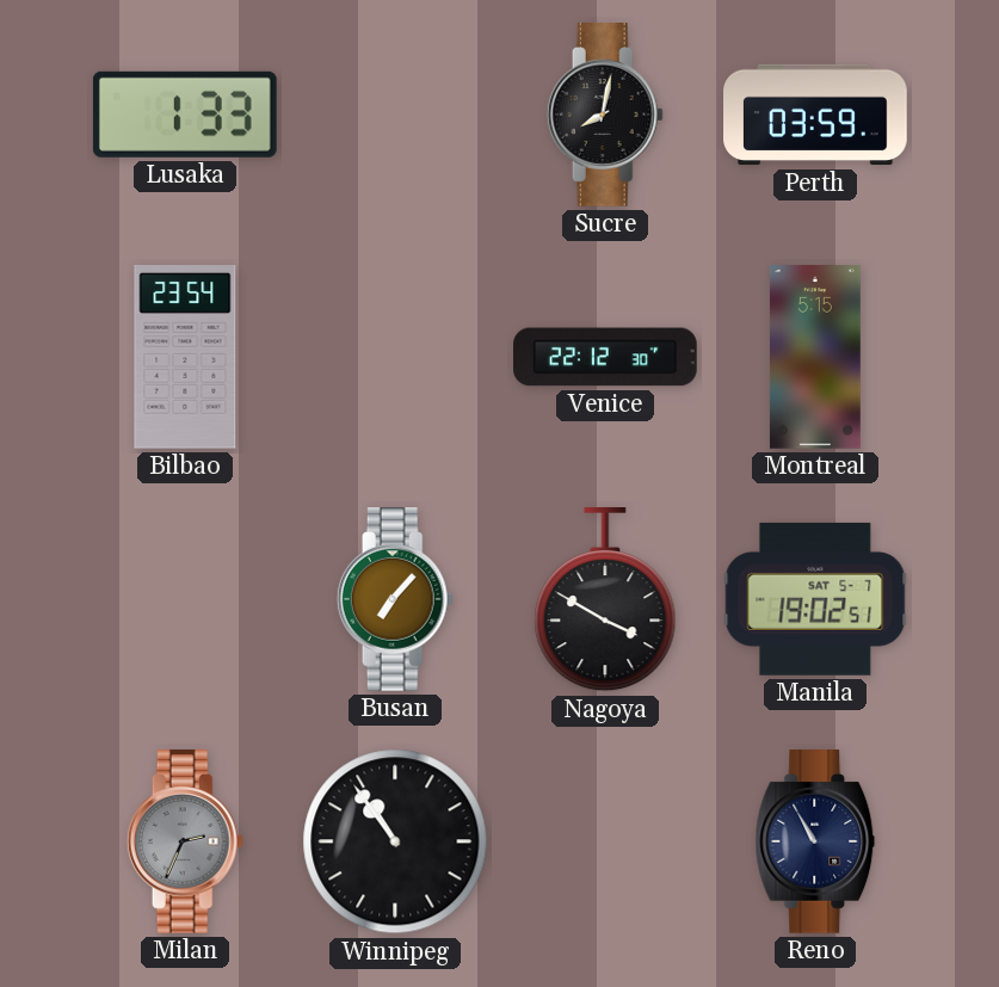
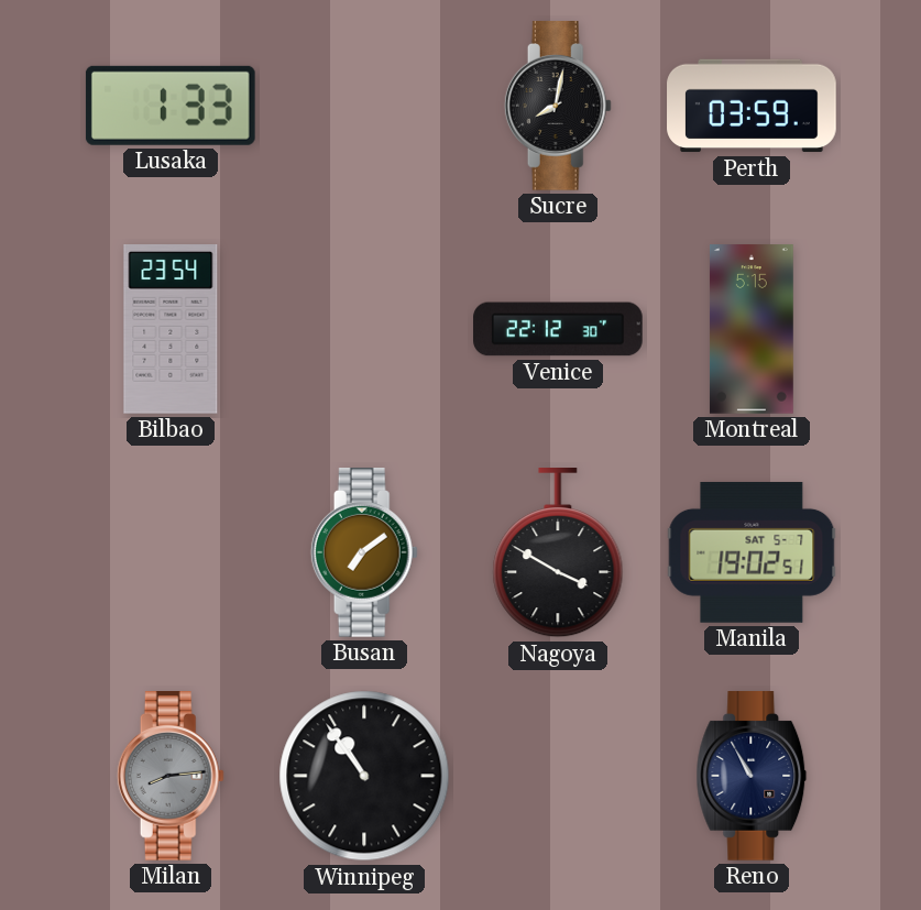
Busan: 7:07 -> 7:09 (364, 553)
Milan: 2:34 -> 8:14 (171, 777)
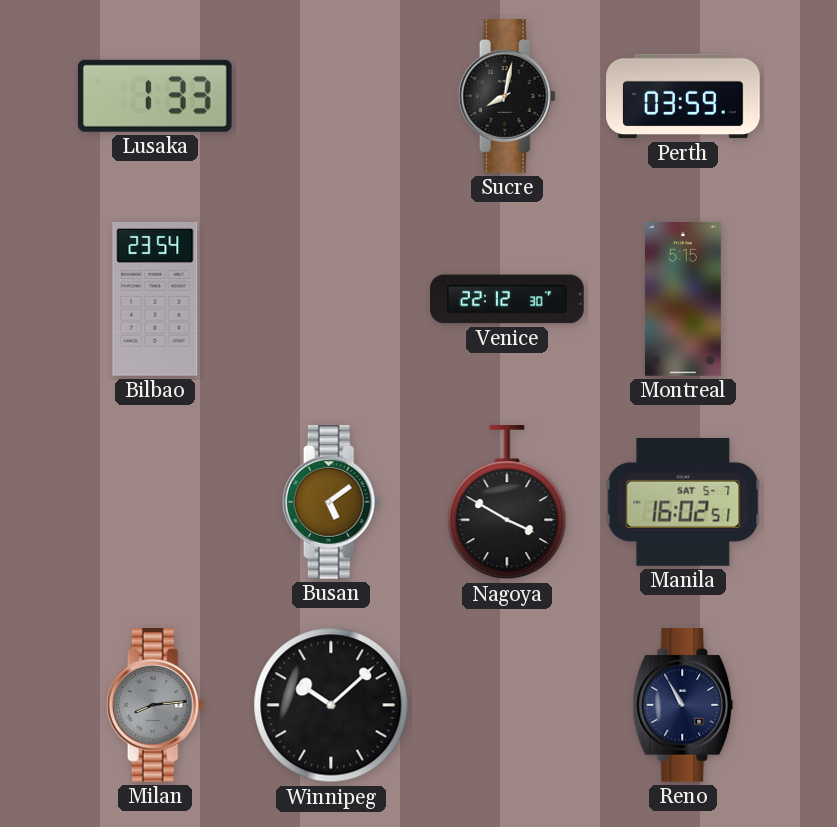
Busan: 7:09 -> 5:09 (331, 503)
Manila: 19:02 -> 16:02 (683, 502)
Winnipeg: 10:54 -> 10:08 (331, 705)
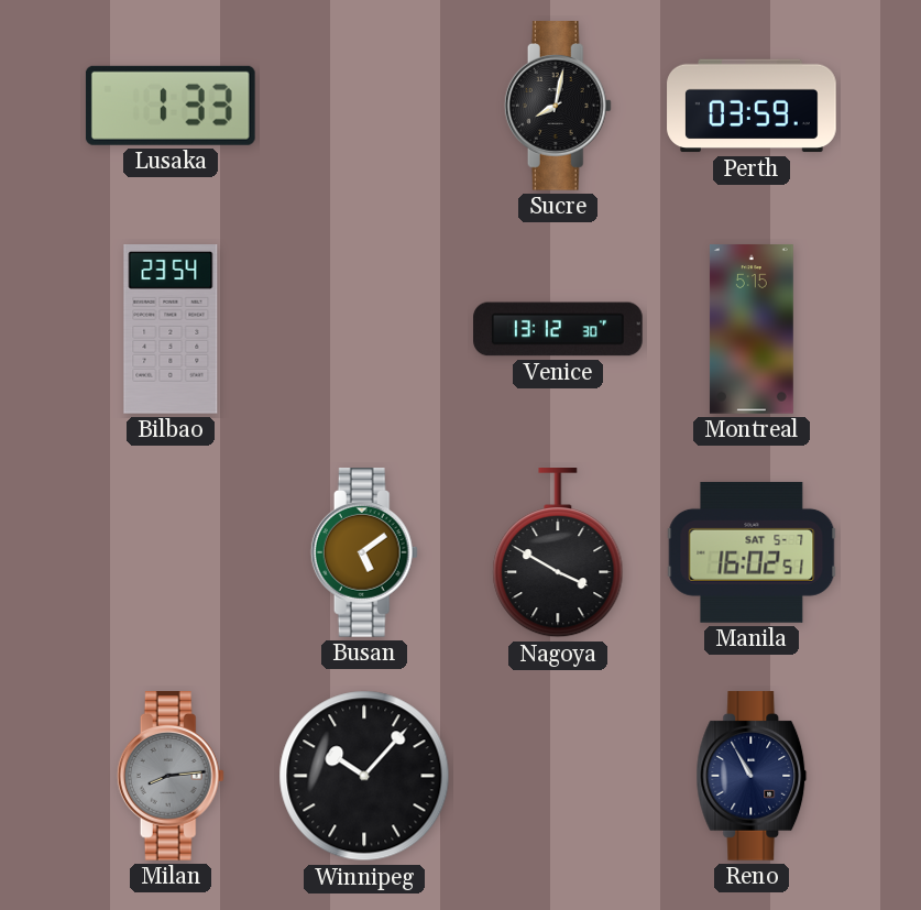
Venice: 22:12 -> 13:12 (558, 329)
Winnipeg: 10:08 -> 10:07 (364, 776)
